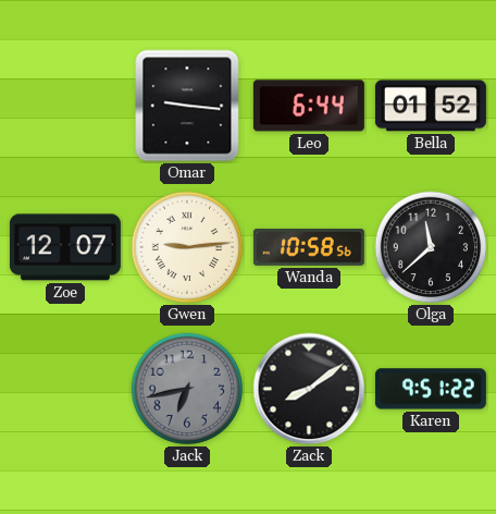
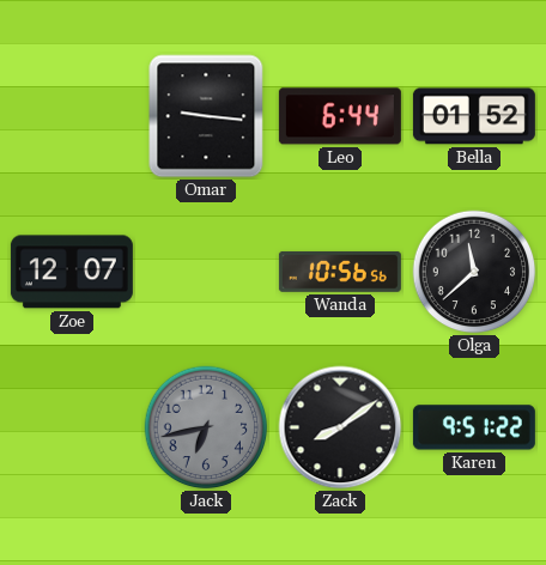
Gwen: 9:14 -> none (187, 247)
Wanda: 10:58 -> 10:56 (340, 272)
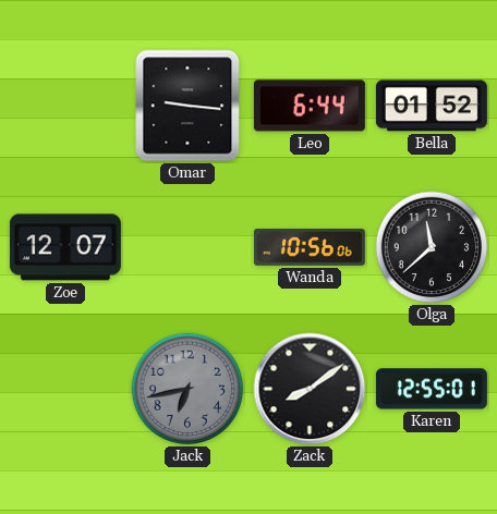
Wanda: 10:56:56 -> 10:56:06 (310, 247)
Karen: 9:51 -> 12:55 (432, 389)
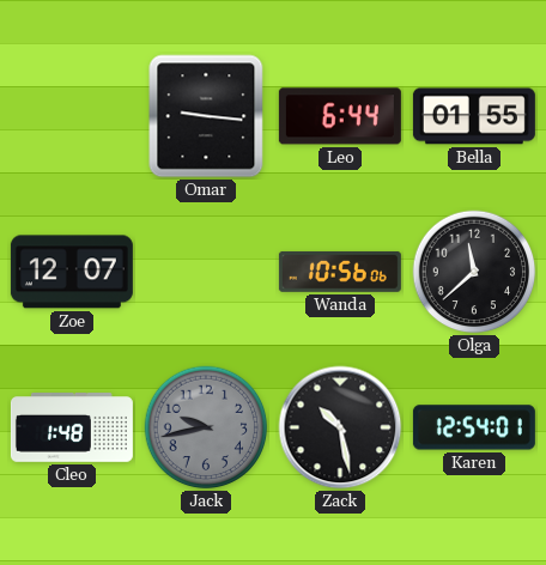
Bella: 01:52 -> 01:55 (474, 116)
Cleo: none -> 1:48 (72, 427)
Jack: 6:43 -> 9:43 (206, 427)
Zack: 8:09 -> 10:28 (340, 427)
Karen: 12:55 -> 12:54 (474, 427)
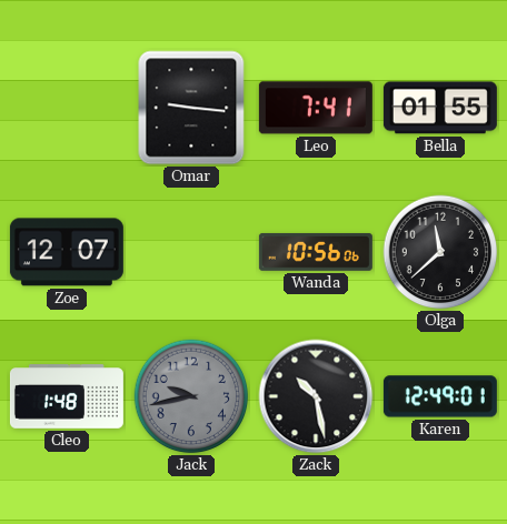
Leo: 6:44 -> 7:41 (316, 108)
Karen: 12:54 -> 12:49 (440, 396)
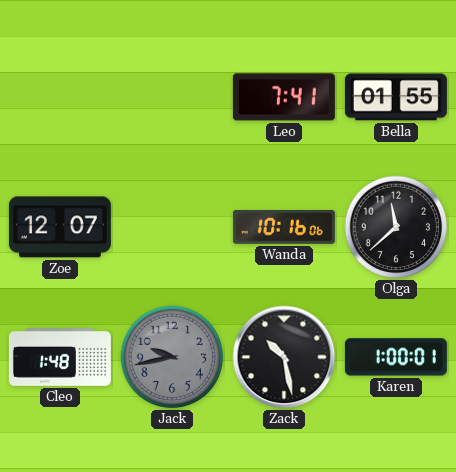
Omar: 9:16 -> none (191, 108)
Wanda: 10:56 -> 10:16 (284, 227)
Karen: 12:49 -> 1:00 (396, 357)
